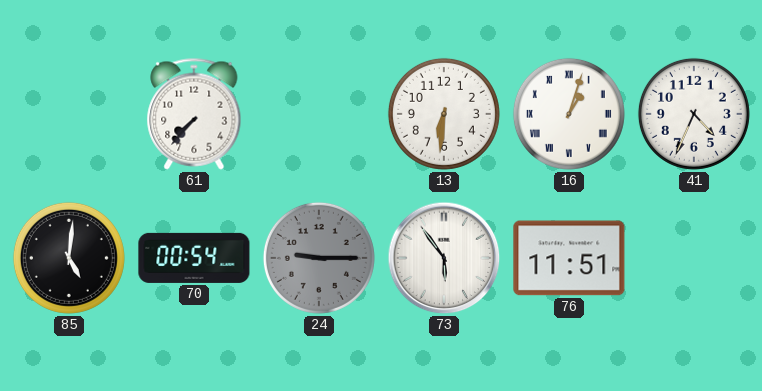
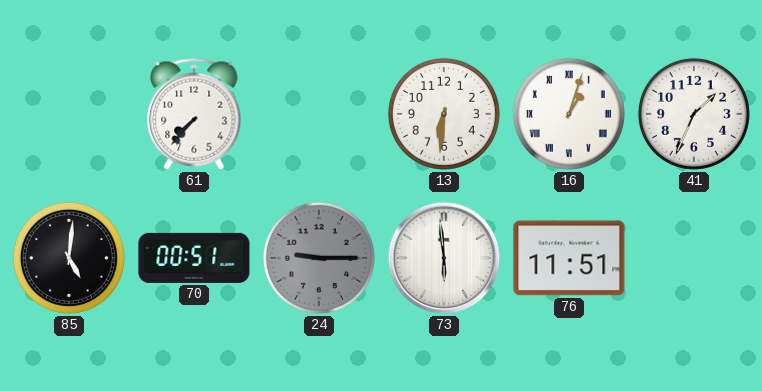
41: 4:34 -> 1:34 (694, 114)
70: 00:54 -> 00:51 (194, 258)
73: 5:54 -> 5:59 (444, 258)
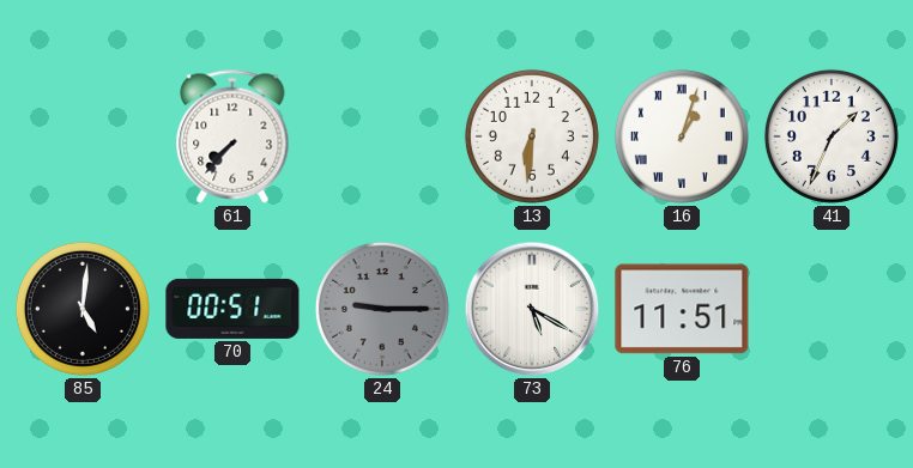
73: 5:59 -> 5:20 (532, 309)
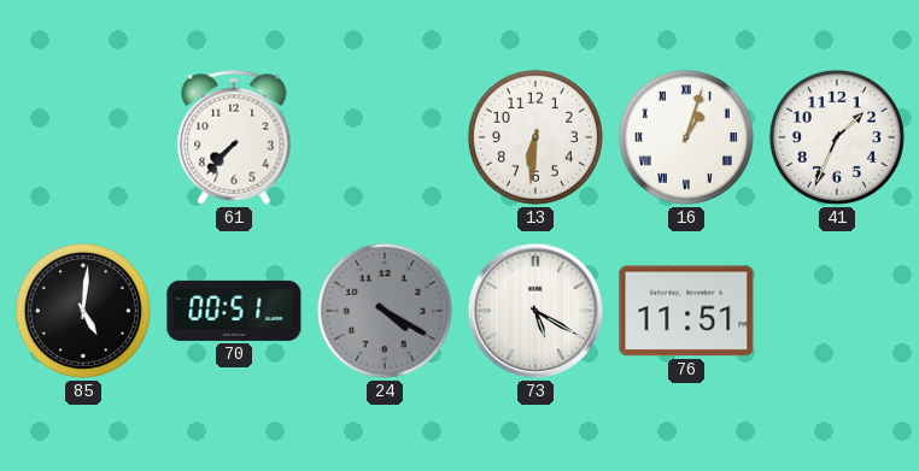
24: 9:15 -> 4:20 (385, 311)
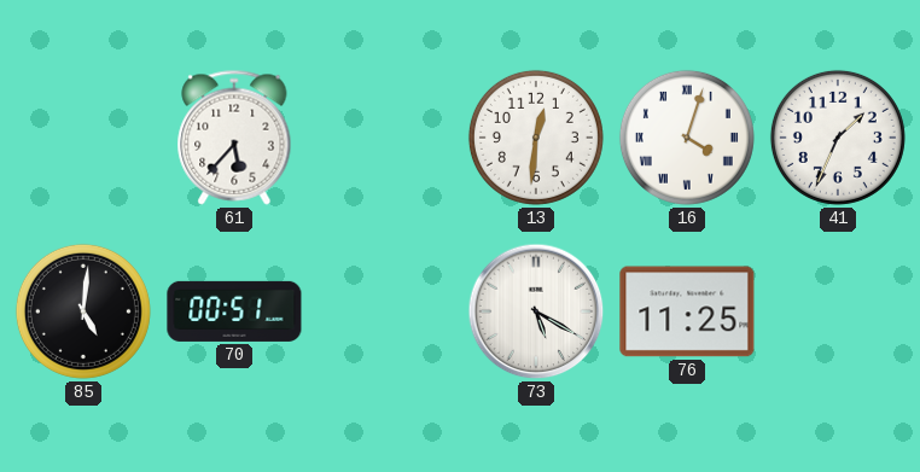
61: 7:37 -> 5:37 (234, 138)
13: 6:31 -> 12:31 (536, 138)
16: 1:03 -> 4:03 (687, 138)
24: 4:20 -> none (385, 311)
76: 11:51 -> 11:25 (687, 311)
